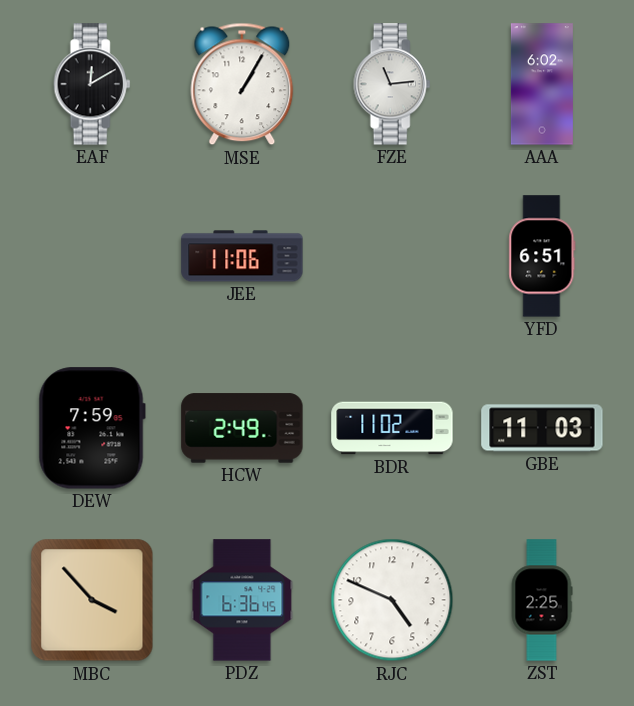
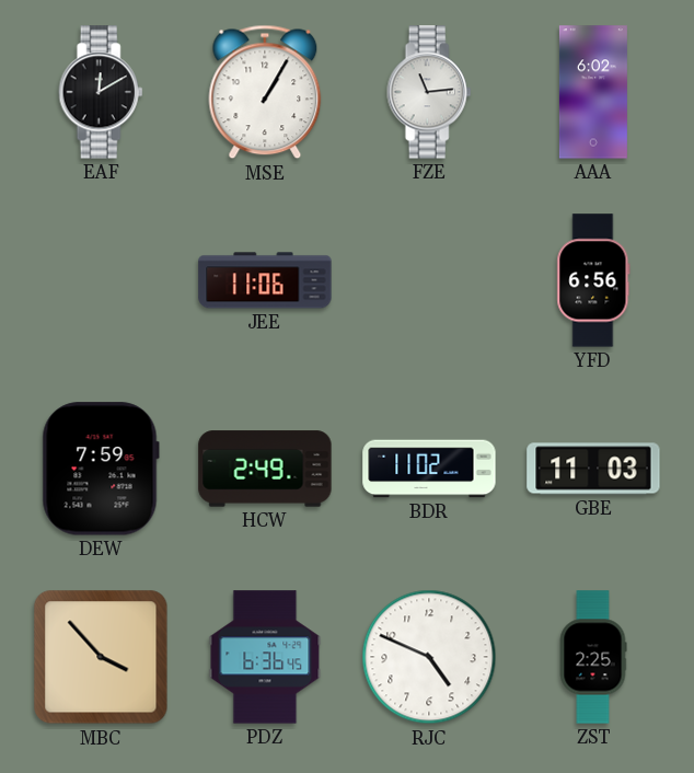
YFD: 6:51 -> 6:56 (593, 280)
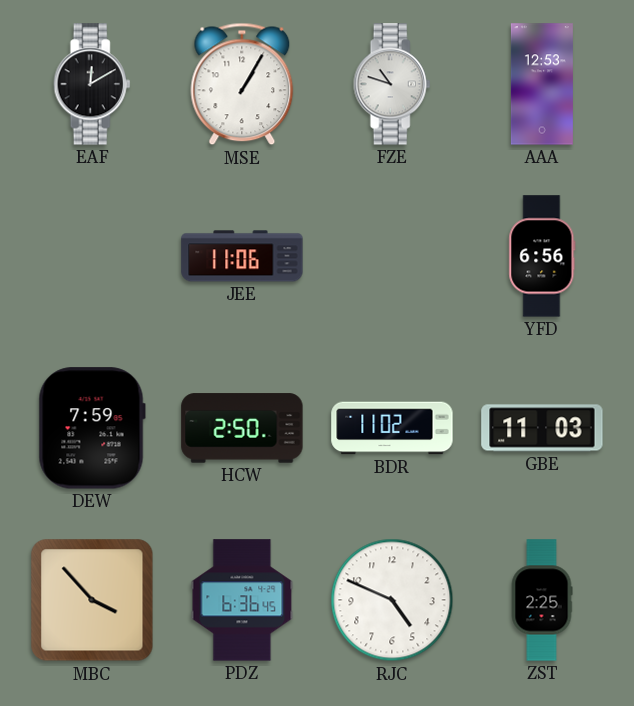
FZE: 11:14 -> 10:48 (392, 84)
AAA: 6:02 -> 12:53 (542, 84)
HCW: 2:49 -> 2:50 (242, 428)
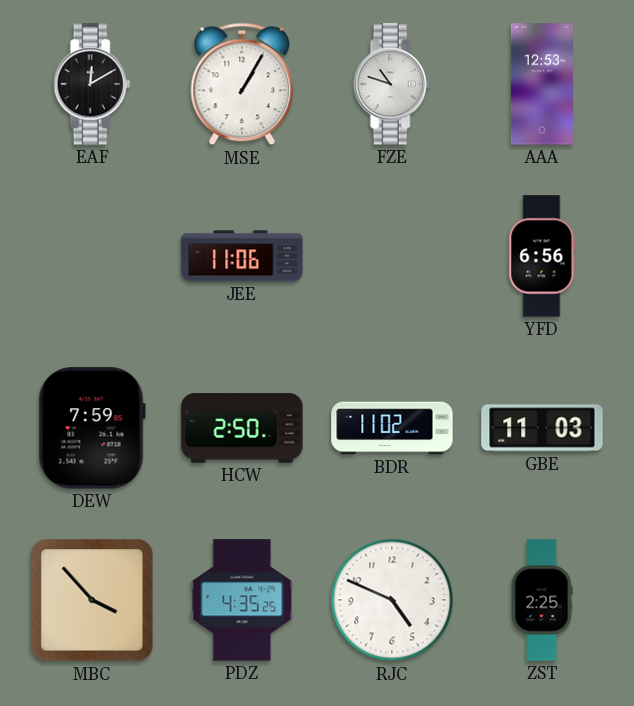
PDZ: 6:36 -> 4:35 (242, 600)
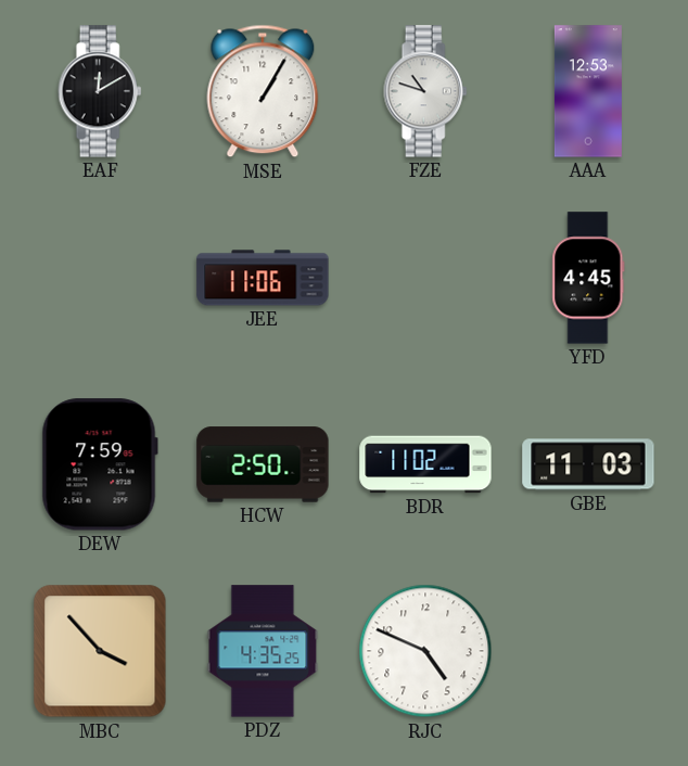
YFD: 6:56 -> 4:45 (588, 278)
ZST: 2:25 -> none (542, 600)
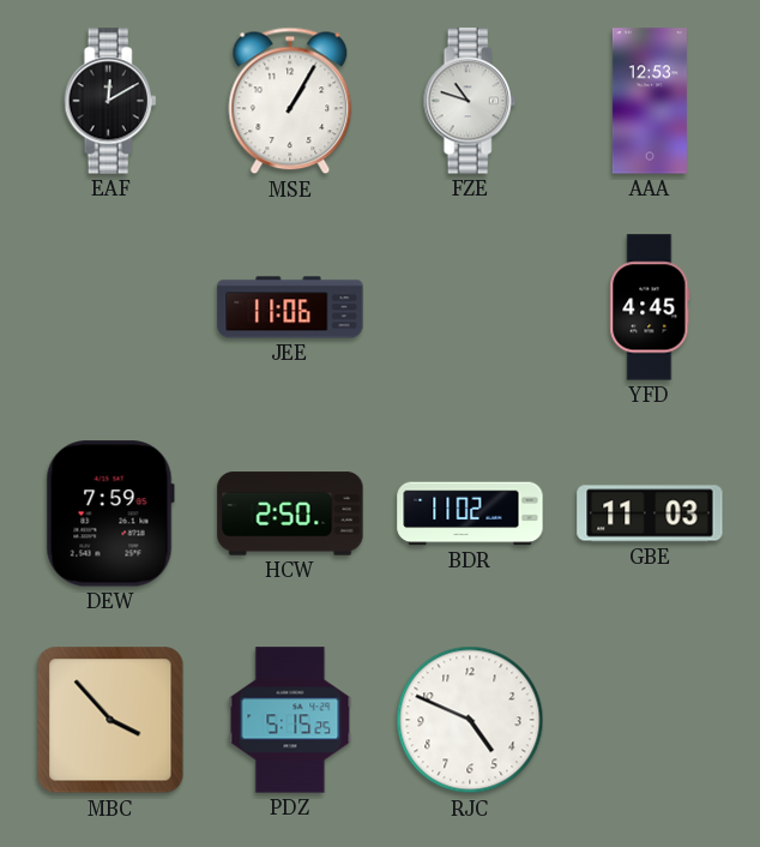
PDZ: 4:35 -> 5:15 (290, 720)
